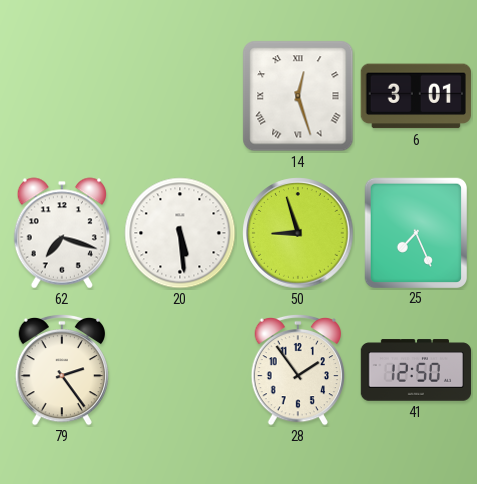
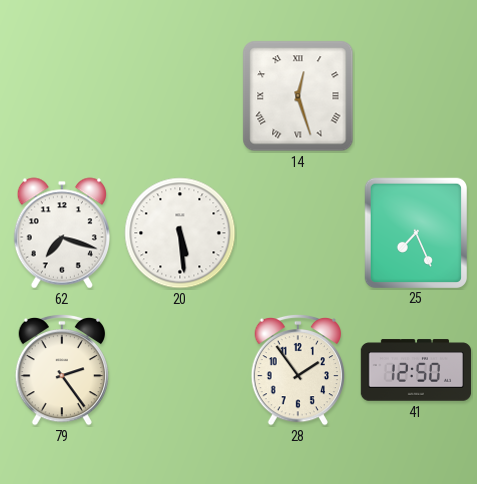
6: 3:01 -> none (416, 96)
50: 8:57 -> none (298, 233)
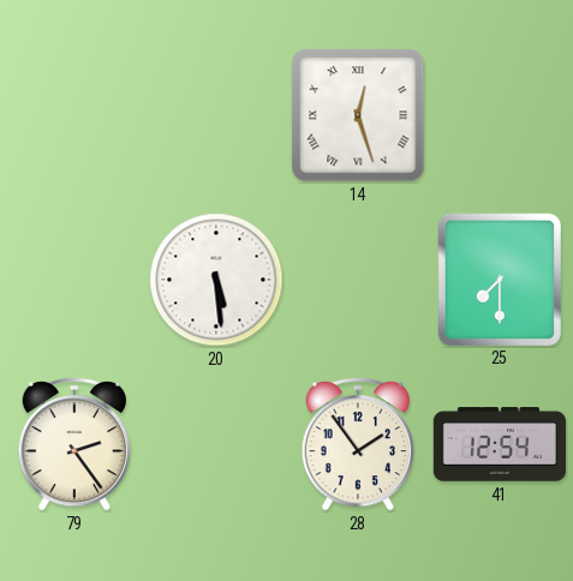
62: 7:18 -> none (61, 233)
25: 7:26 -> 7:30 (499, 278)
41: 12:50 -> 12:54 (500, 444)
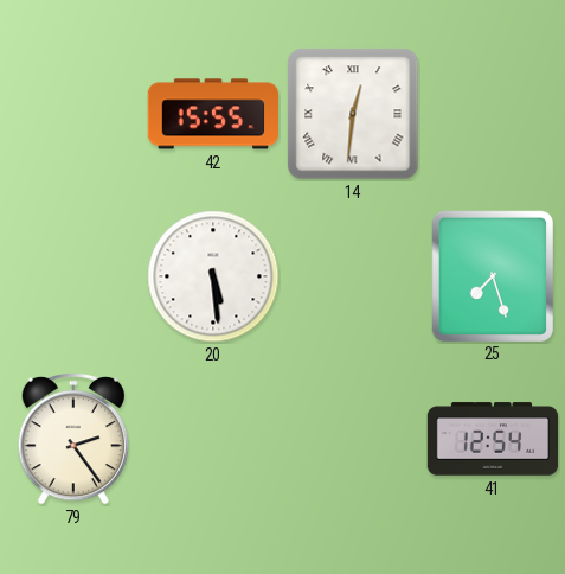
42: none -> 15:55 (212, 114)
14: 12:27 -> 12:31 (353, 114)
25: 7:30 -> 7:27 (492, 275)
28: 1:54 -> none (357, 444)
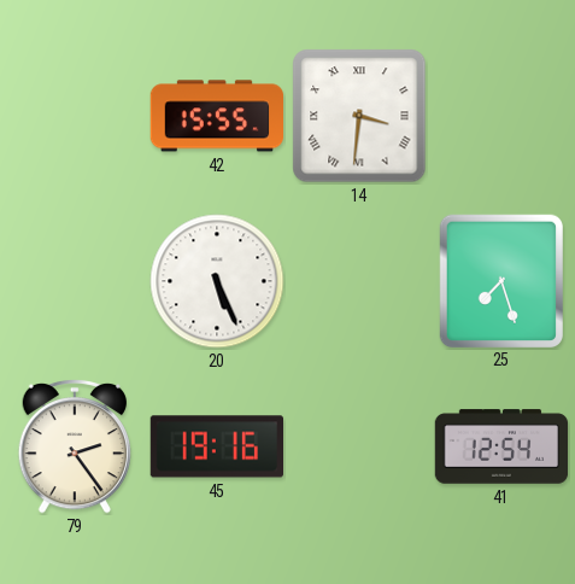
14: 12:31 -> 3:31 (359, 116)
20: 5:29 -> 5:26 (217, 281)
45: none -> 19:16 (217, 446)
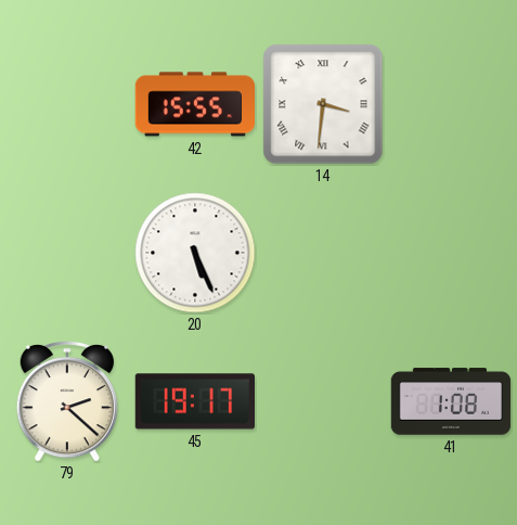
25: 7:27 -> none (500, 280)
79: 2:24 -> 2:22 (66, 401)
45: 19:16 -> 19:17 (195, 401)
41: 12:54 -> 1:08 (451, 401)
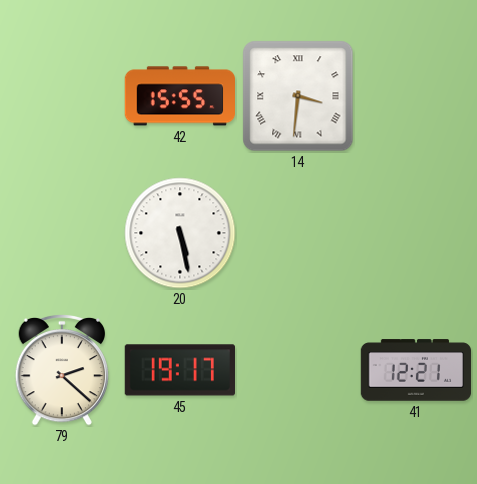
20: 5:26 -> 5:28 (180, 233)
41: 1:08 -> 12:21 (416, 370)
